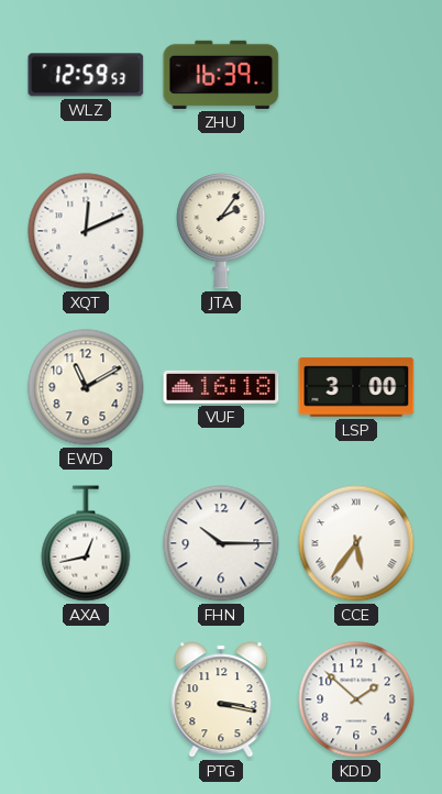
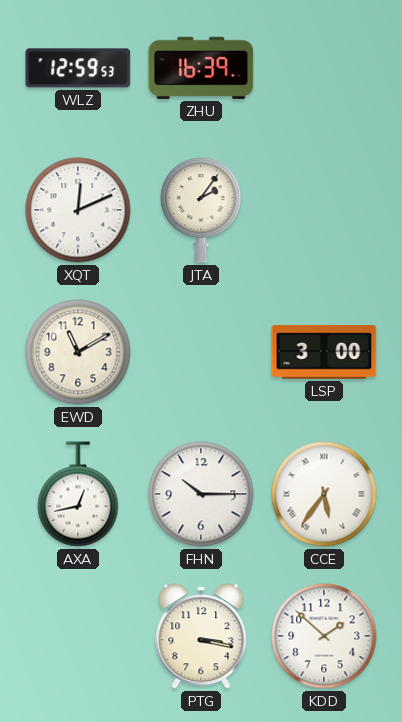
VUF: 16:18 -> none (221, 387)
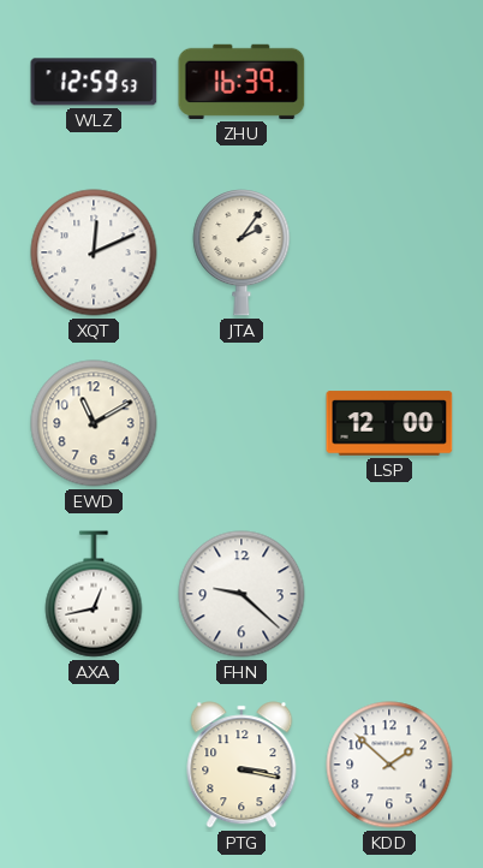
LSP: 3:00 -> 12:00 (389, 423)
FHN: 10:15 -> 9:22 (241, 594)
CCE: 5:36 -> none (324, 494)
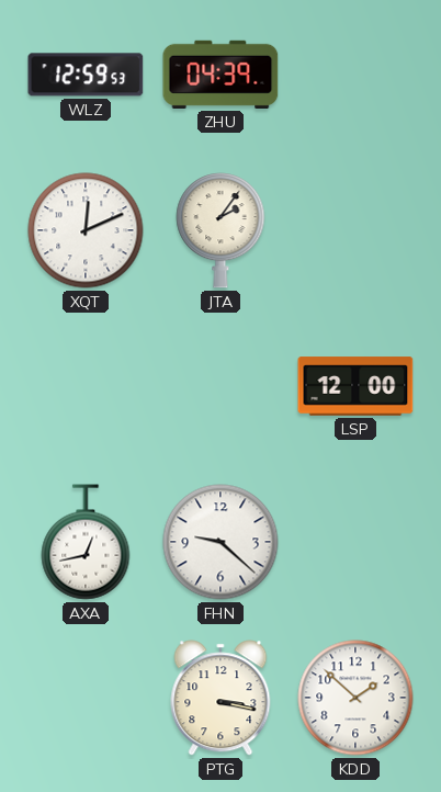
ZHU: 16:39 -> 04:39 (220, 75)
EWD: 11:10 -> none (94, 423)
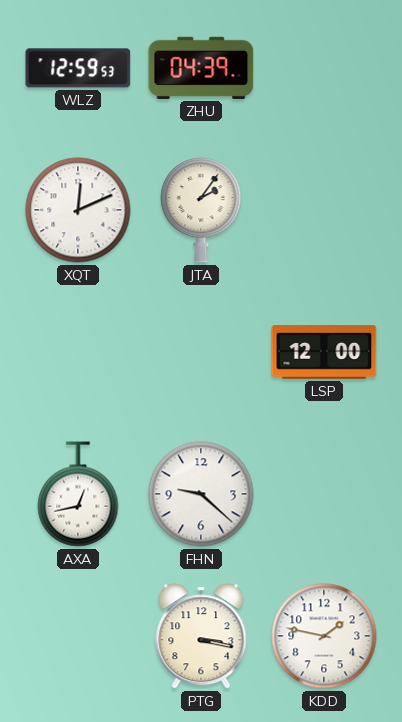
KDD: 1:52 -> 1:47 (324, 636)
